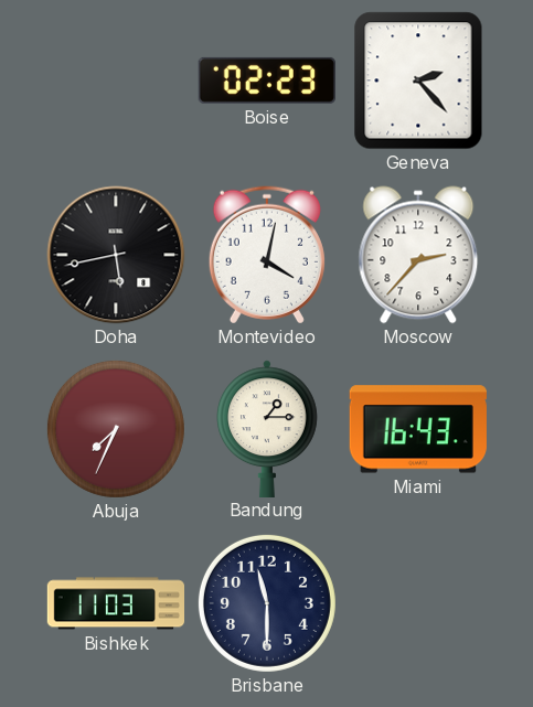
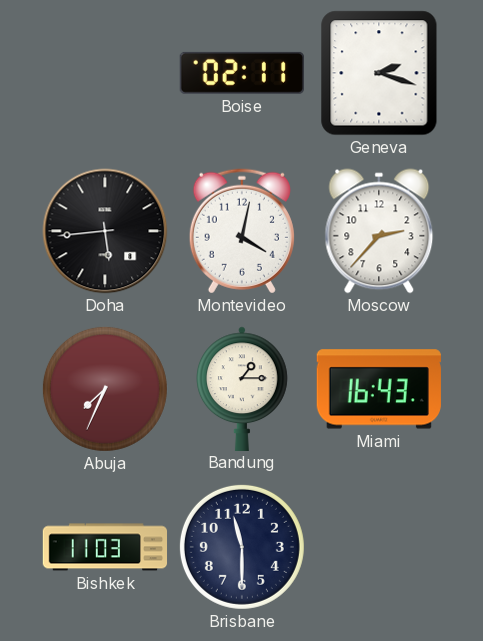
Boise: 02:23 -> 02:11 (242, 73)
Geneva: 2:23 -> 2:18 (379, 73)
Doha: 5:43 -> 5:44 (105, 231)
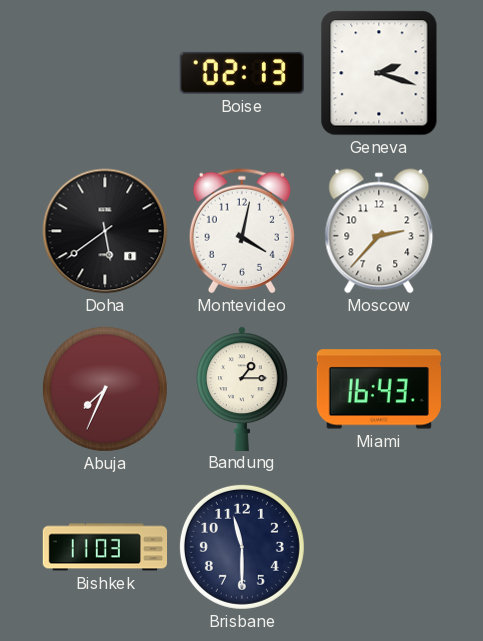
Boise: 02:11 -> 02:13 (242, 73)
Doha: 5:44 -> 5:39 (105, 231)
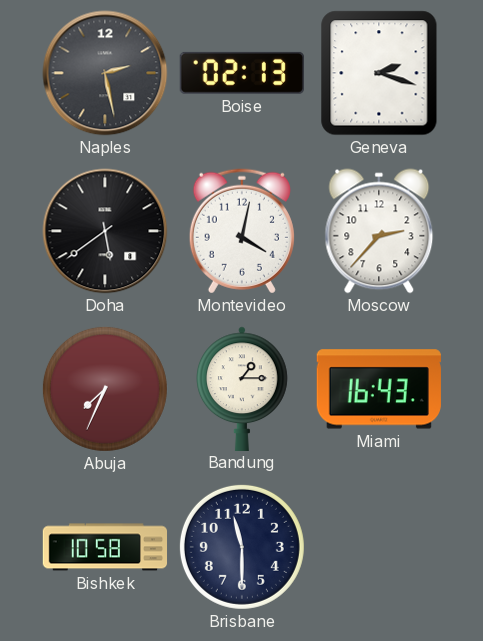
Naples: none -> 2:28 (105, 73)
Bishkek: 11:03 -> 10:58 (105, 547)
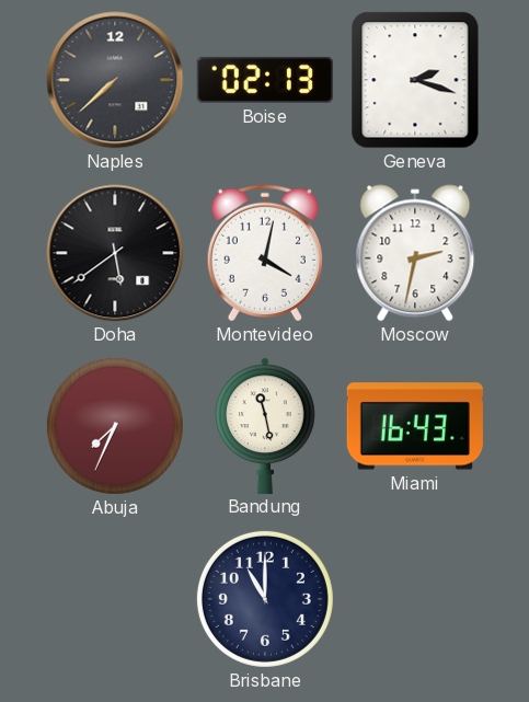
Naples: 2:28 -> 7:38 (115, 80)
Moscow: 2:37 -> 2:32 (415, 253)
Bandung: 1:15 -> 11:28 (266, 425)
Bishkek: 10:58 -> none (105, 547)
Brisbane: 11:30 -> 11:00 (265, 599)
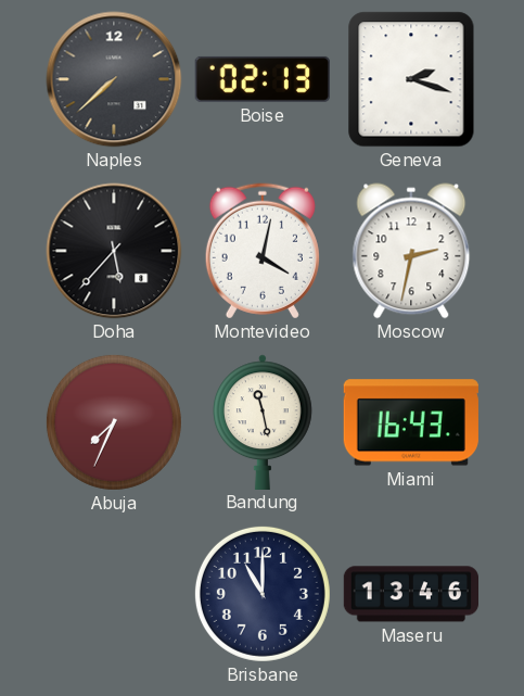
Doha: 5:39 -> 5:37 (114, 251)
Maseru: none -> 13:46 (410, 594)
